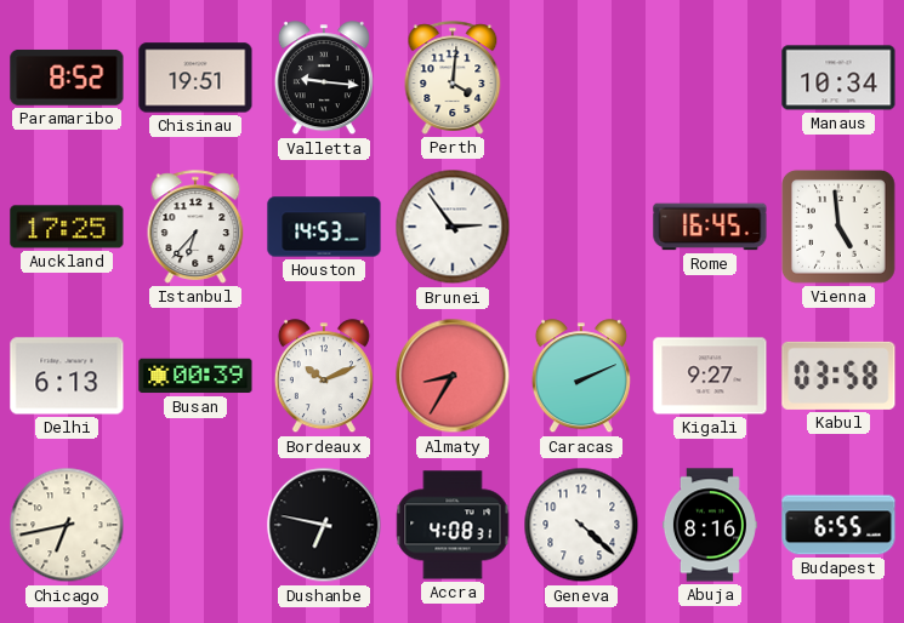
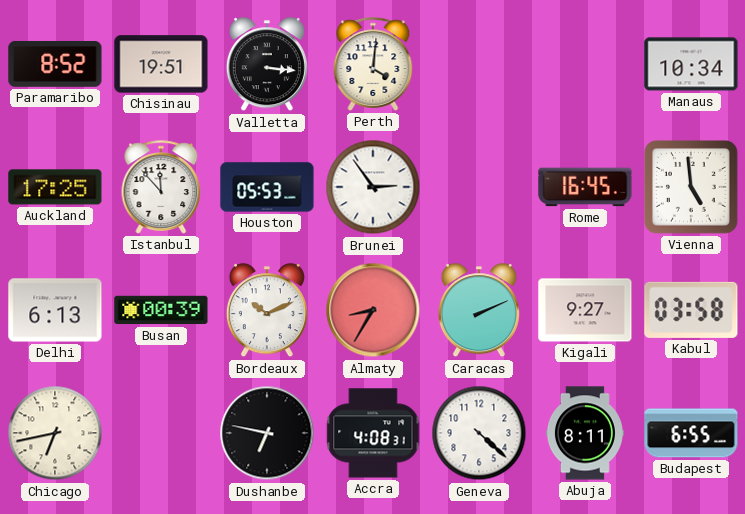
Valletta: 9:16 -> 3:16 (267, 65)
Istanbul: 6:37 -> 11:53 (161, 187)
Houston: 14:53 -> 05:53 (267, 187)
Abuja: 8:16 -> 8:11 (585, 433)
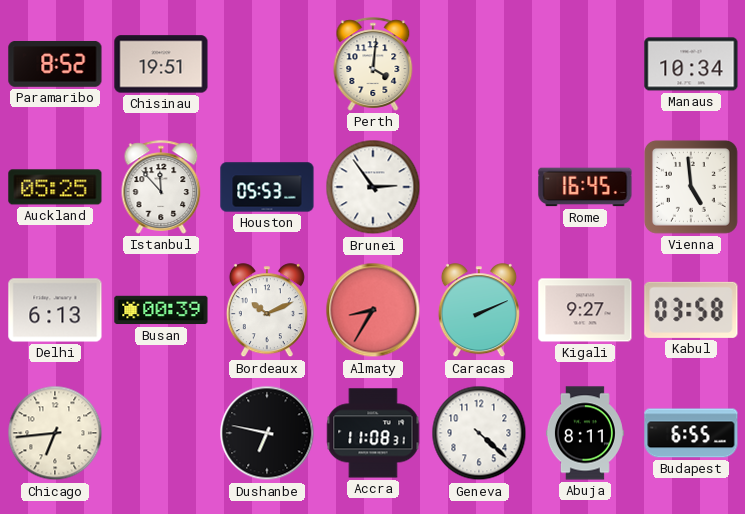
Valletta: 3:16 -> none (267, 65)
Auckland: 17:25 -> 05:25 (55, 187)
Chicago: 6:43 -> 6:44 (55, 433)
Accra: 4:08 -> 11:08 (373, 433)
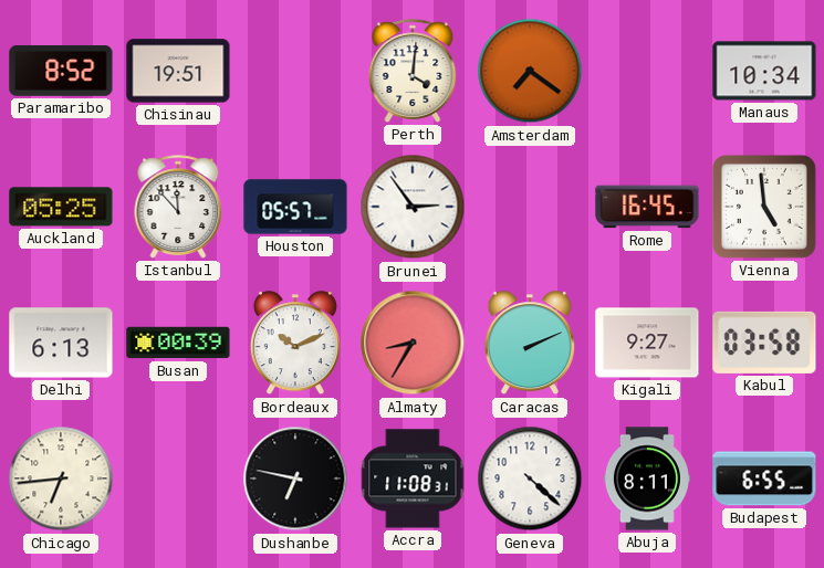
Amsterdam: none -> 7:21 (530, 71)
Houston: 05:53 -> 05:57 (295, 207)
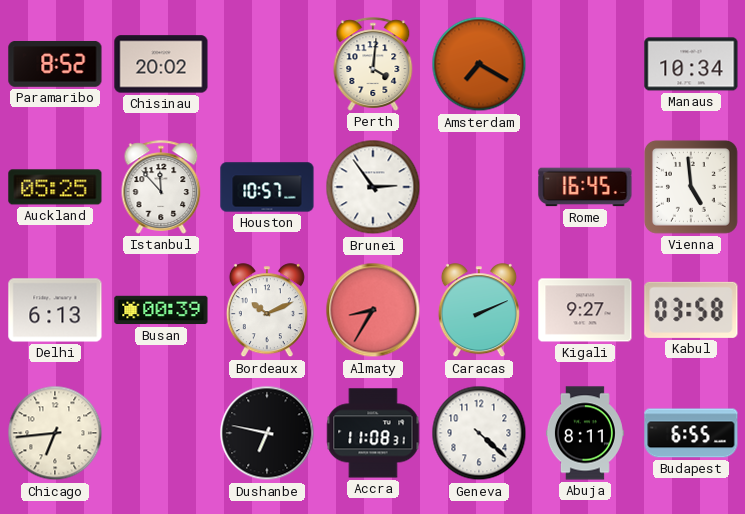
Chisinau: 19:51 -> 20:02 (161, 64)
Amsterdam: 7:21 -> 7:20 (479, 64)
Houston: 05:57 -> 10:57 (267, 187)
